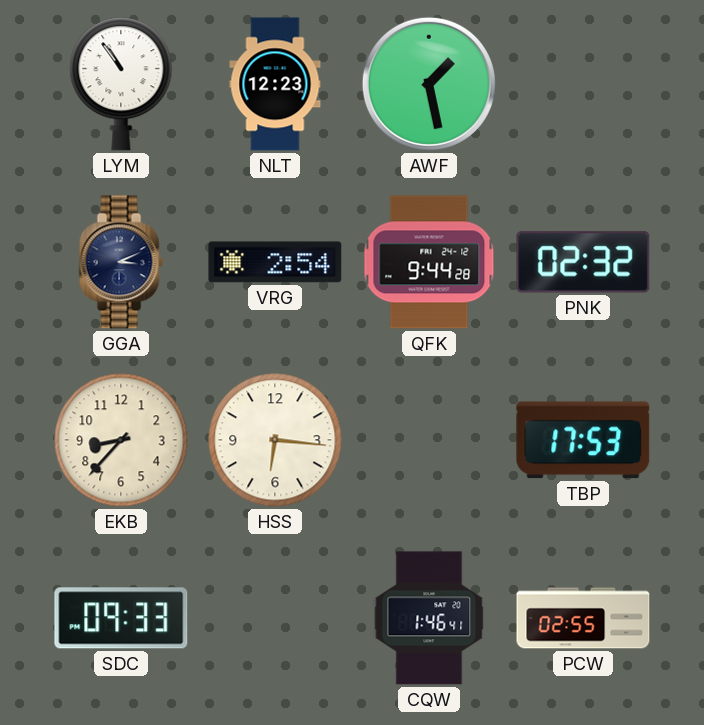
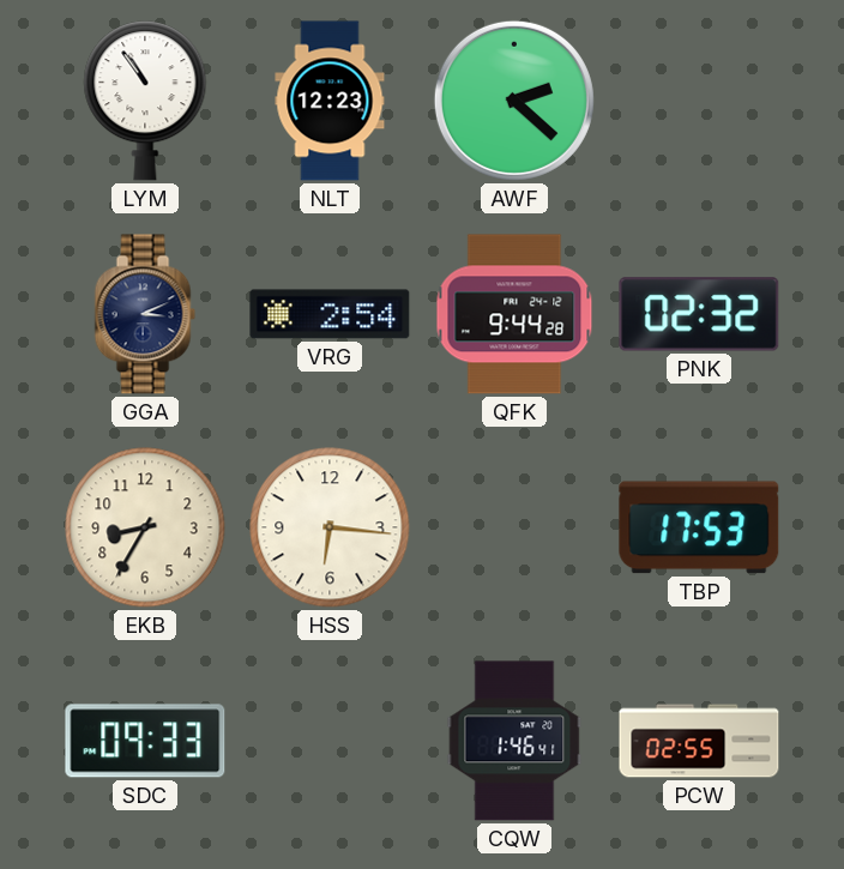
AWF: 1:28 -> 2:22 (514, 101)
EKB: 8:37 -> 8:35 (145, 527)
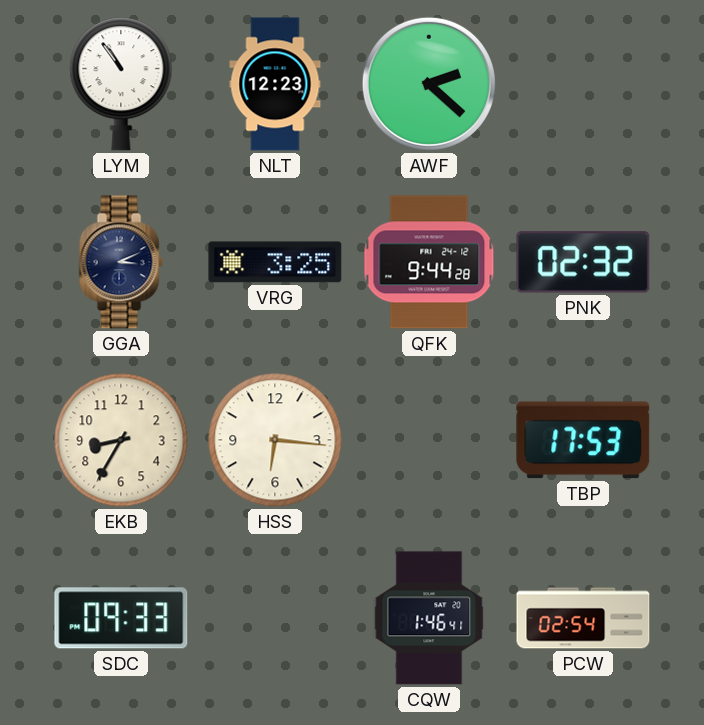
VRG: 2:54 -> 3:25 (275, 262)
PCW: 02:55 -> 02:54 (583, 618)
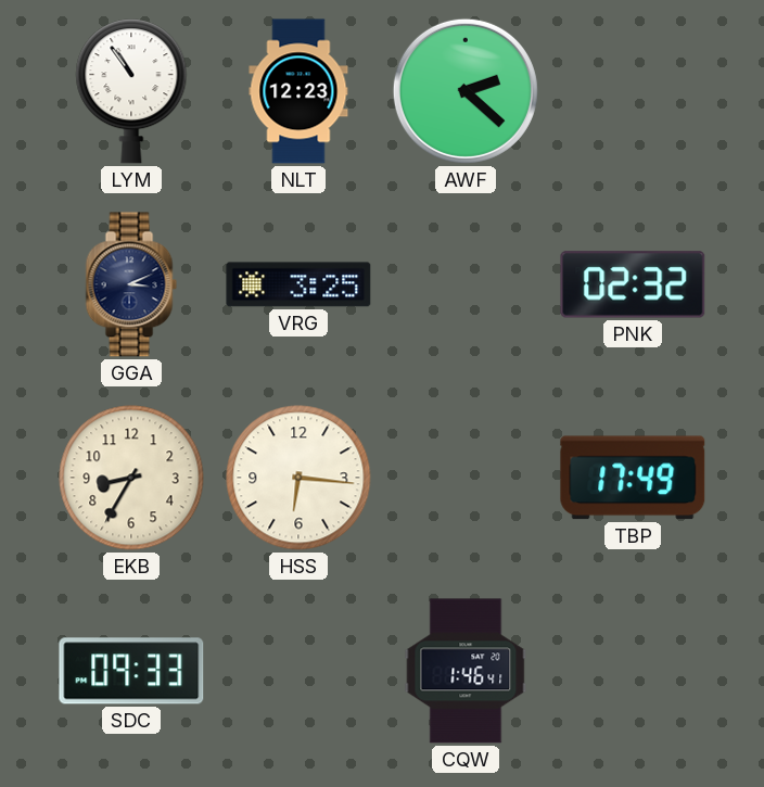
QFK: 9:44 -> none (429, 262)
TBP: 17:53 -> 17:49 (633, 478)
PCW: 02:54 -> none (583, 618)
